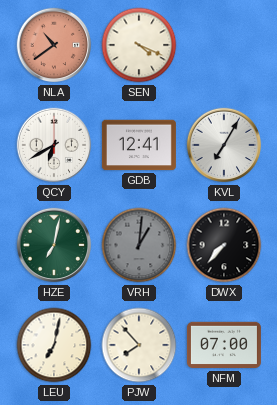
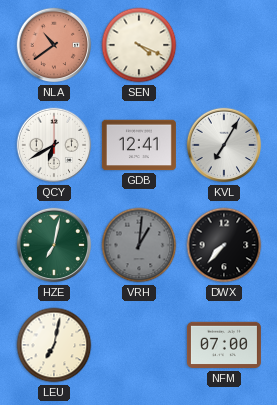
PJW: 7:53 -> none (139, 345)
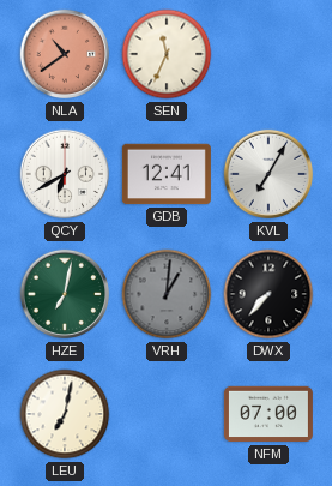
SEN: 4:19 -> 11:34 (167, 54)
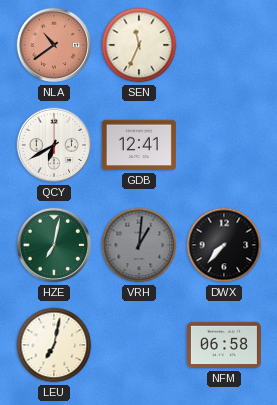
KVL: 7:05 -> none (268, 174)
NFM: 07:00 -> 06:58 (224, 345)
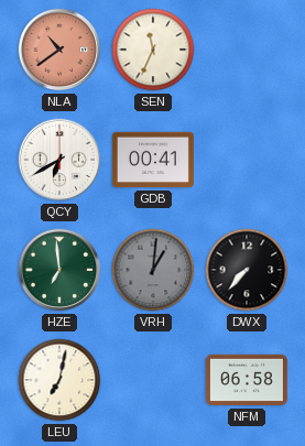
GDB: 12:41 -> 00:41 (153, 160)
HZE: 7:02 -> 6:59 (59, 270)
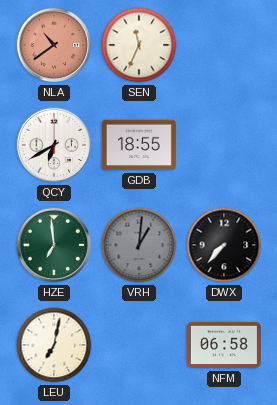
GDB: 00:41 -> 18:55 (139, 145)
